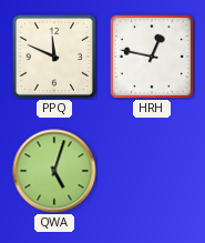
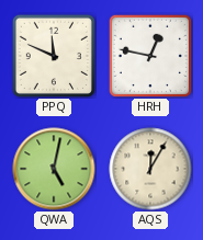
QWA: 5:03 -> 5:02 (54, 169)
AQS: none -> 12:05 (150, 169)
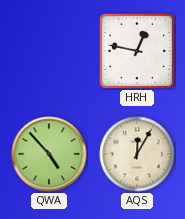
PPQ: 11:49 -> none (54, 56)
QWA: 5:02 -> 4:53 (49, 154)
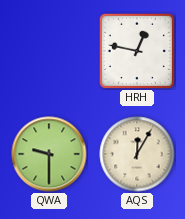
QWA: 4:53 -> 9:30 (49, 154)
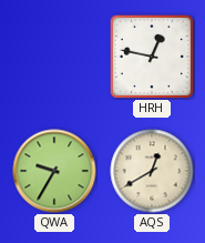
QWA: 9:30 -> 9:35 (54, 171)
AQS: 12:05 -> 12:40 (152, 171)
